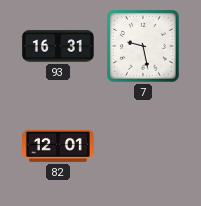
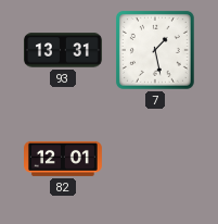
93: 16:31 -> 13:31 (63, 50)
7: 9:28 -> 1:28 (155, 50)
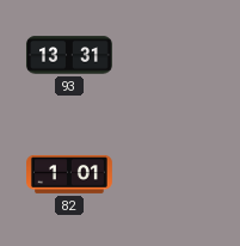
7: 1:28 -> none (155, 50)
82: 12:01 -> 1:01 (70, 174)
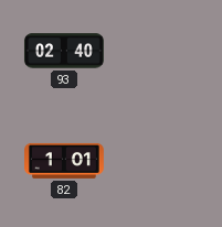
93: 13:31 -> 02:40 (64, 51)
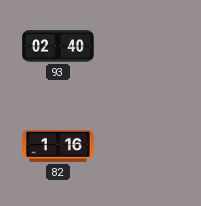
82: 1:01 -> 1:16 (59, 146)
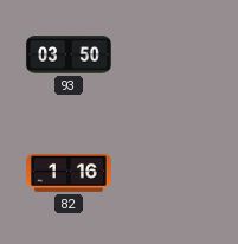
93: 02:40 -> 03:50 (69, 54)
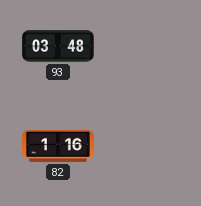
93: 03:50 -> 03:48 (58, 46)
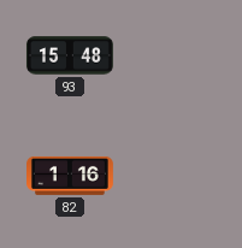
93: 03:48 -> 15:48 (70, 55)
